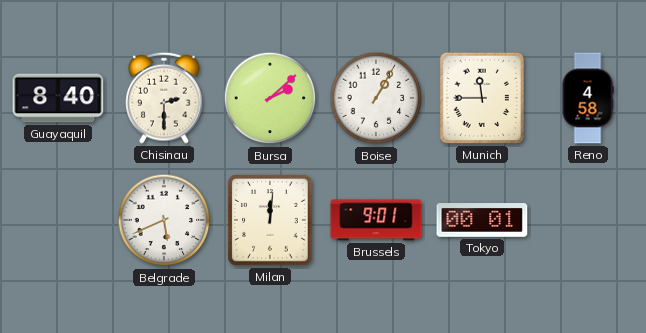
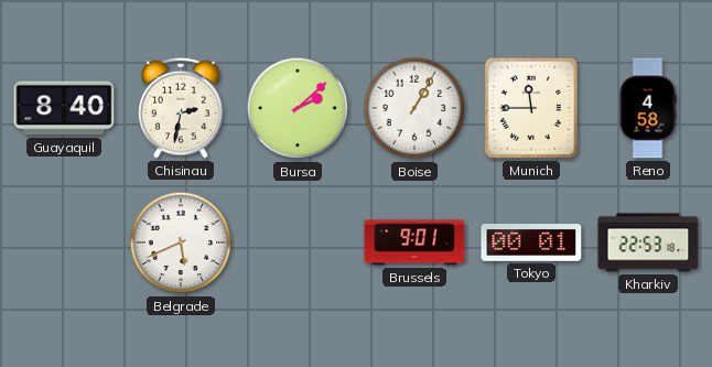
Chisinau: 2:30 -> 2:32 (181, 108)
Milan: 12:01 -> none (271, 220)
Kharkiv: none -> 22:53 (648, 242)
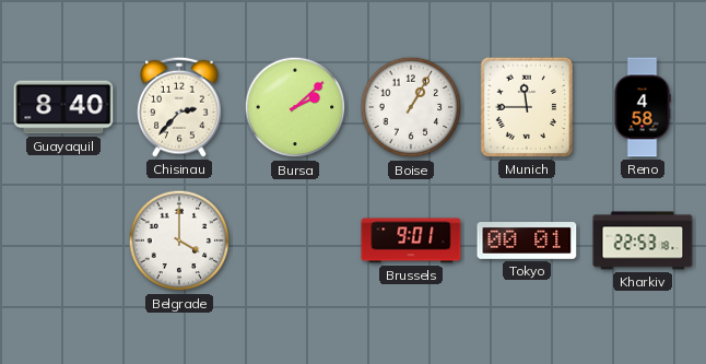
Chisinau: 2:32 -> 2:37 (179, 107)
Belgrade: 5:41 -> 4:00 (179, 240)
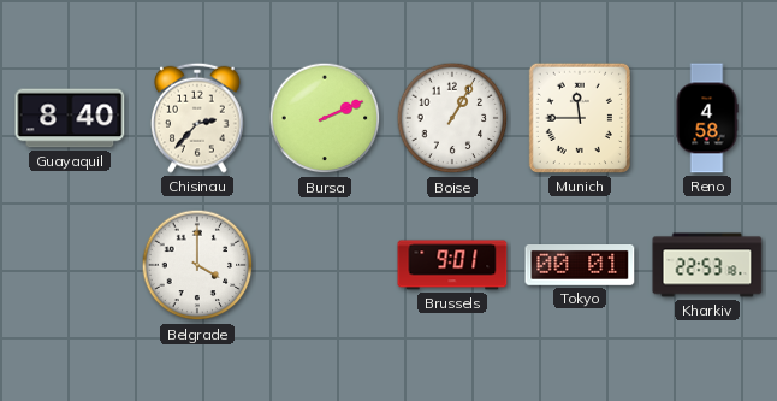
Bursa: 2:08 -> 2:11 (325, 118)
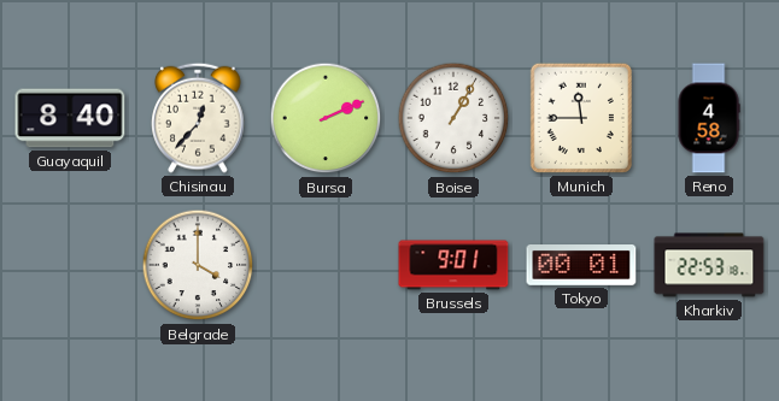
Chisinau: 2:37 -> 12:37 (198, 118)
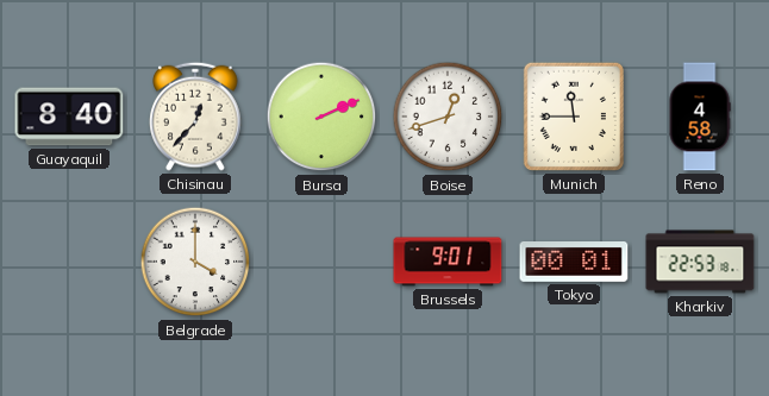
Boise: 1:05 -> 12:42 (448, 117)
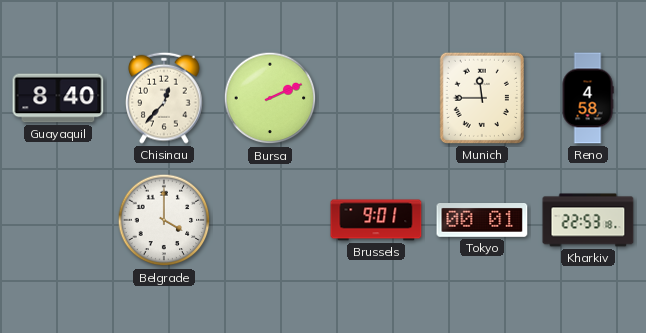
Boise: 12:42 -> none (448, 117)
